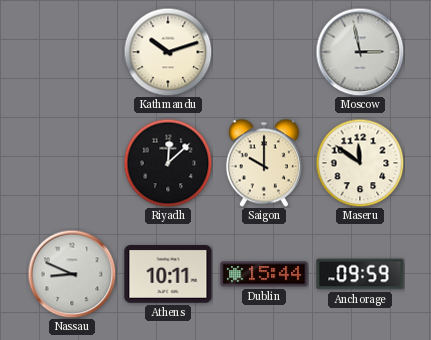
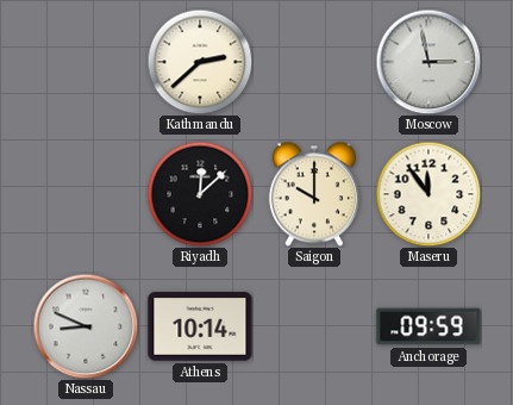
Kathmandu: 10:12 -> 2:38 (200, 62)
Maseru: 11:51 -> 11:54 (428, 194)
Athens: 10:11 -> 10:14 (200, 326)
Dublin: 15:44 -> none (264, 274)
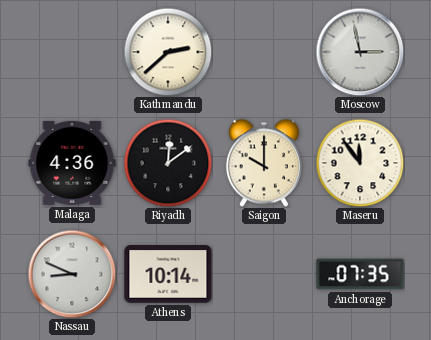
Malaga: none -> 4:36 (72, 163)
Riyadh: 12:08 -> 12:09 (168, 163)
Anchorage: 09:59 -> 07:35 (360, 274)
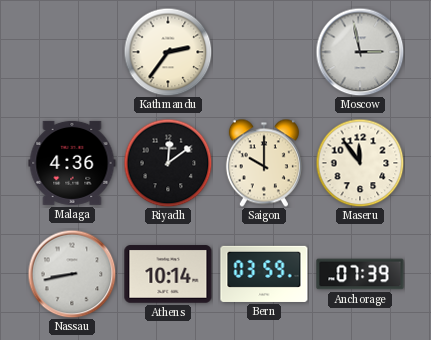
Kathmandu: 2:38 -> 2:36 (168, 52)
Nassau: 8:49 -> 8:43 (72, 274)
Bern: none -> 03:59 (264, 274)
Anchorage: 07:35 -> 07:39 (360, 274)
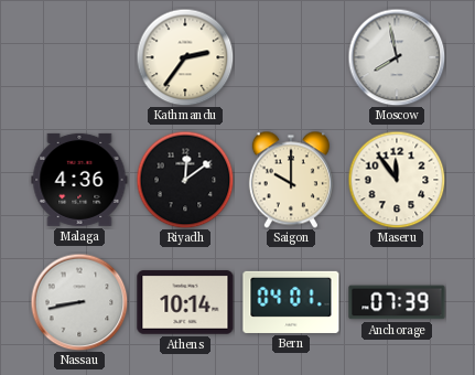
Moscow: 2:58 -> 7:58 (397, 57)
Bern: 03:59 -> 04:01 (291, 302)
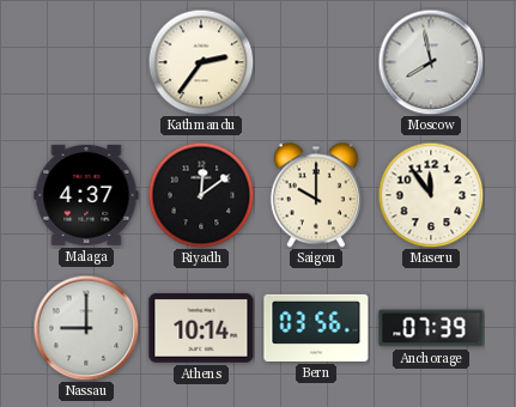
Malaga: 4:36 -> 4:37 (86, 195)
Nassau: 8:43 -> 9:00 (86, 328)
Bern: 04:01 -> 03:56 (316, 328)
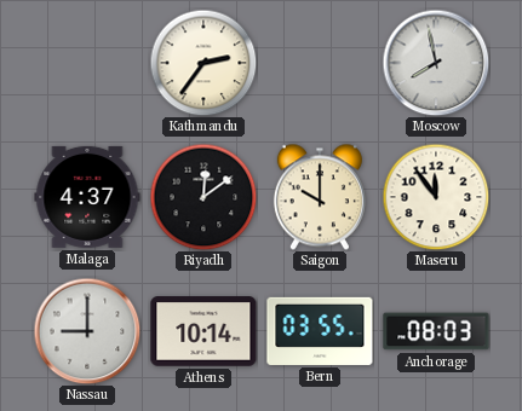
Bern: 03:56 -> 03:55 (320, 331)
Anchorage: 07:39 -> 08:03 (436, 331)
